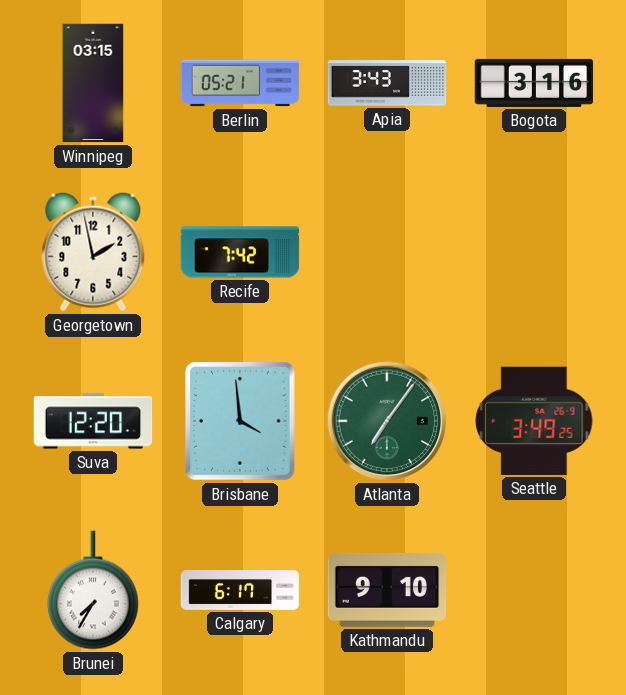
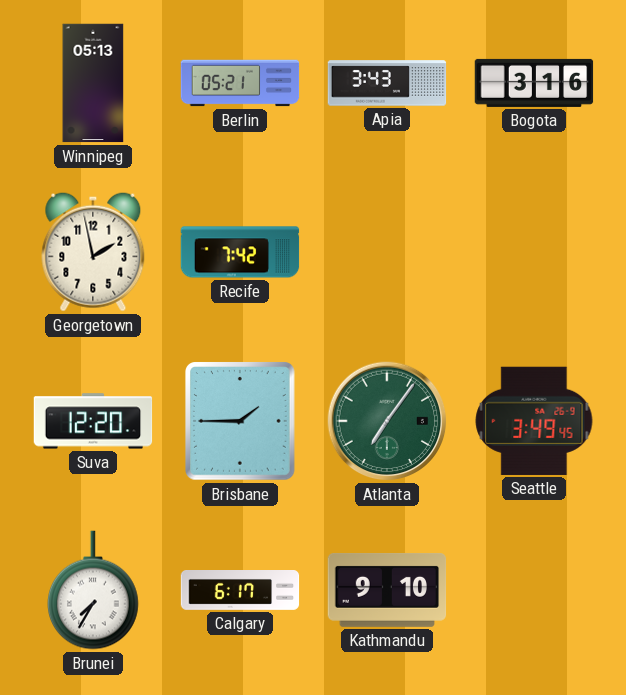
Winnipeg: 03:15 -> 05:13 (93, 83)
Brisbane: 3:59 -> 1:45 (241, 421)
Seattle: 3:49:25 -> 3:49:45 (534, 421)
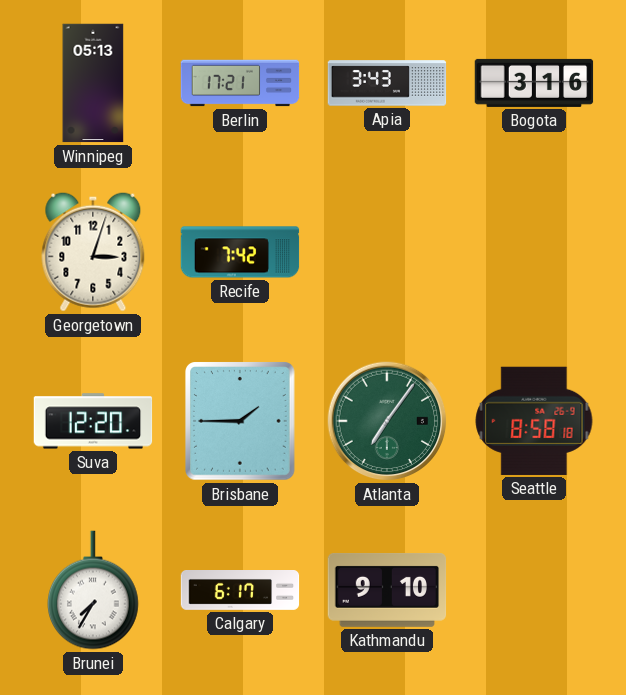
Berlin: 05:21 -> 17:21 (240, 83)
Georgetown: 1:58 -> 3:03 (93, 252)
Seattle: 3:49 -> 8:58 (534, 421)
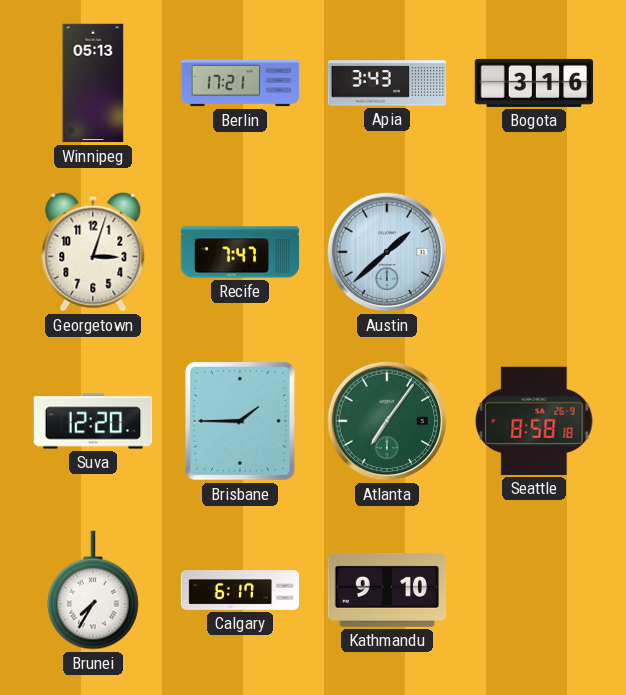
Recife: 7:42 -> 7:47 (240, 252)
Austin: none -> 1:38 (387, 252)
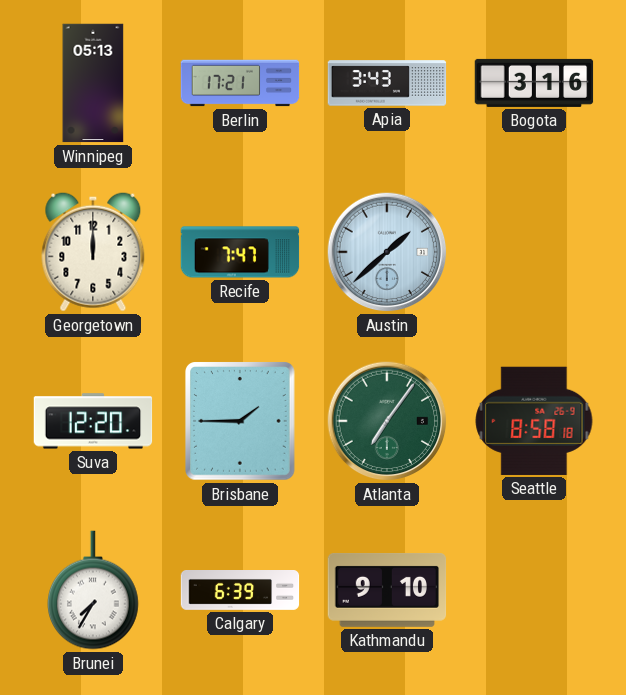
Georgetown: 3:03 -> 12:00 (93, 252)
Calgary: 6:17 -> 6:39 (240, 591)
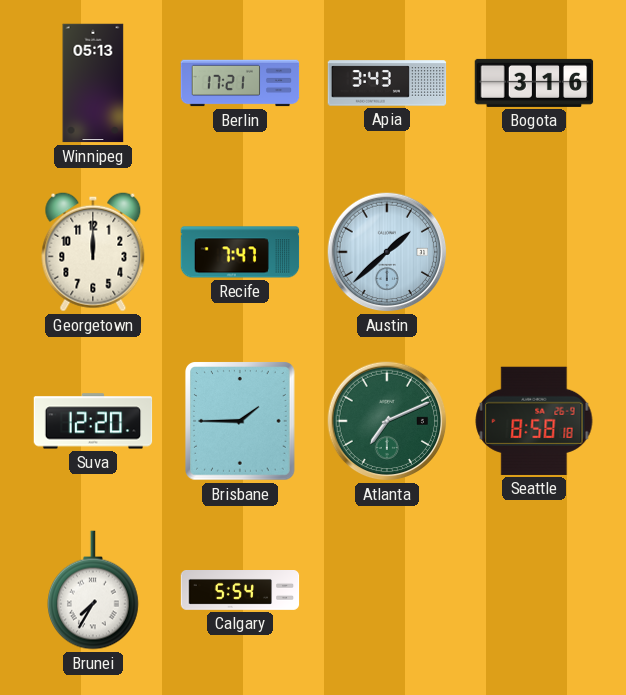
Atlanta: 7:06 -> 7:11 (387, 421)
Calgary: 6:39 -> 5:54 (240, 591)
Kathmandu: 9:10 -> none (387, 591)
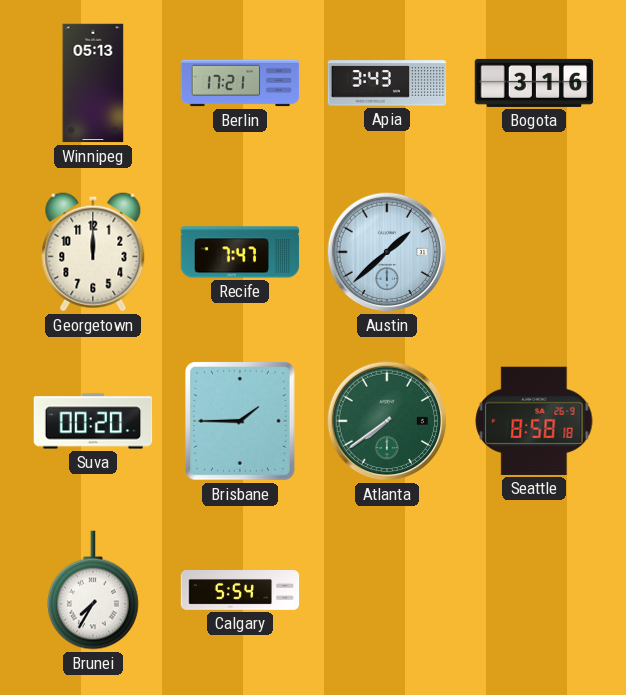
Suva: 12:20 -> 00:20 (93, 421)
Atlanta: 7:11 -> 7:39 (387, 421)
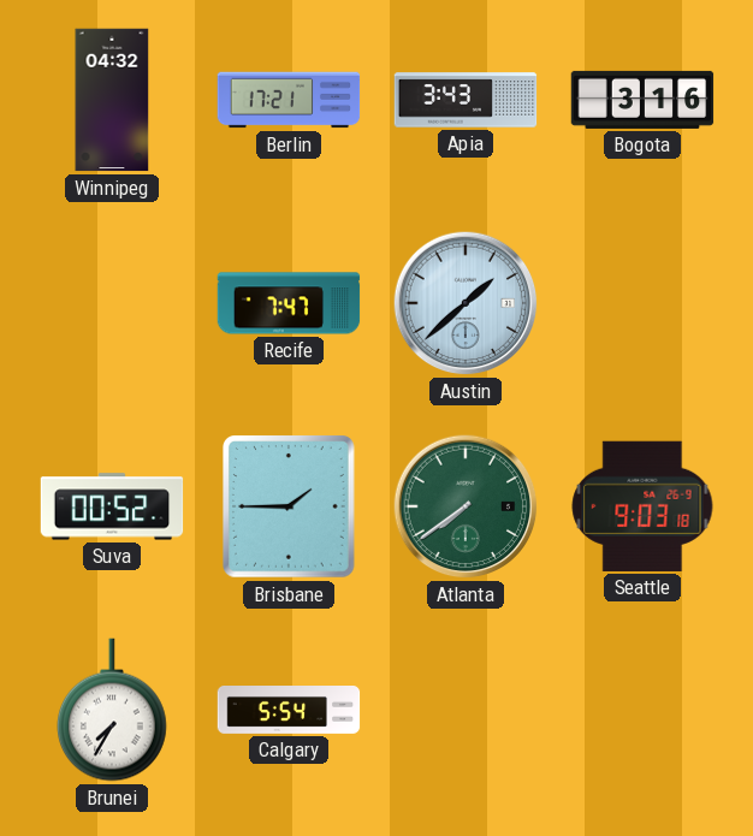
Winnipeg: 05:13 -> 04:32 (112, 100)
Georgetown: 12:00 -> none (93, 252)
Suva: 00:20 -> 00:52 (112, 506)
Seattle: 8:58 -> 9:03 (642, 506)
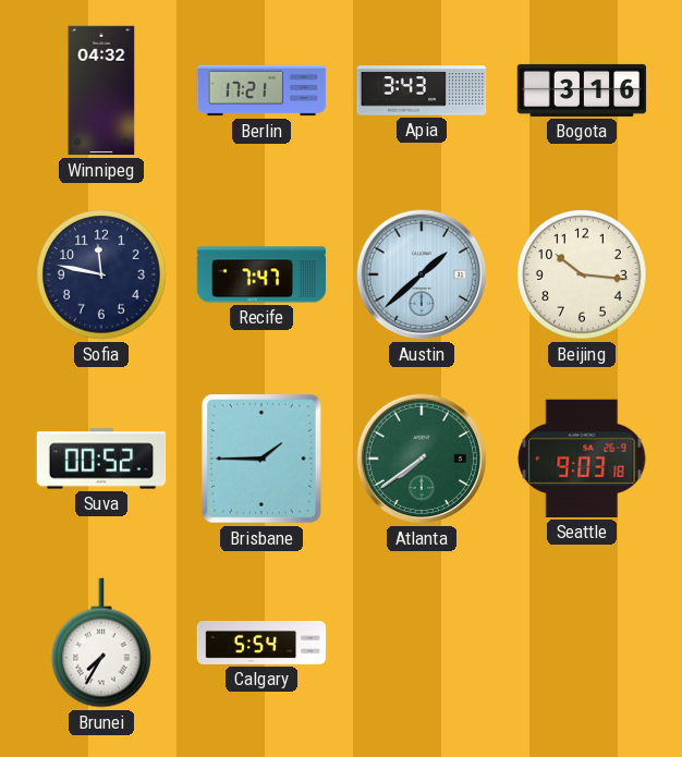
Sofia: none -> 11:47 (101, 274)
Beijing: none -> 10:16 (582, 274)
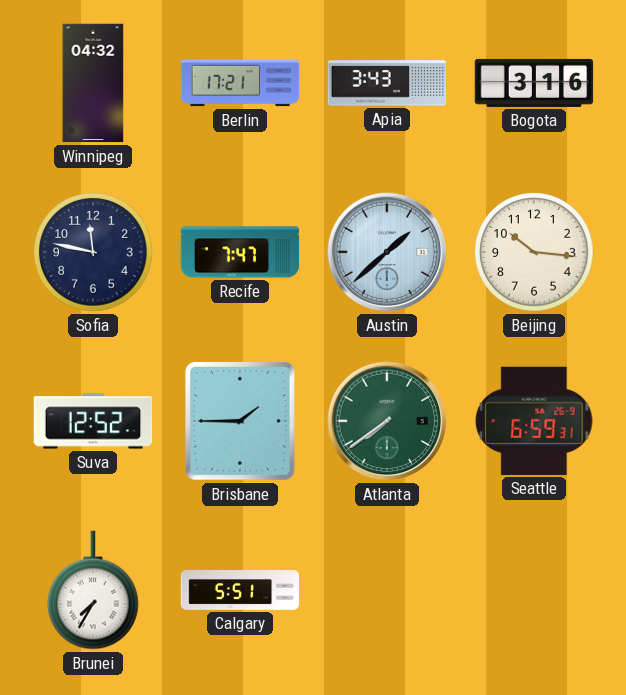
Suva: 00:52 -> 12:52 (93, 421)
Seattle: 9:03 -> 6:59 (534, 421)
Calgary: 5:54 -> 5:51 (240, 591)
